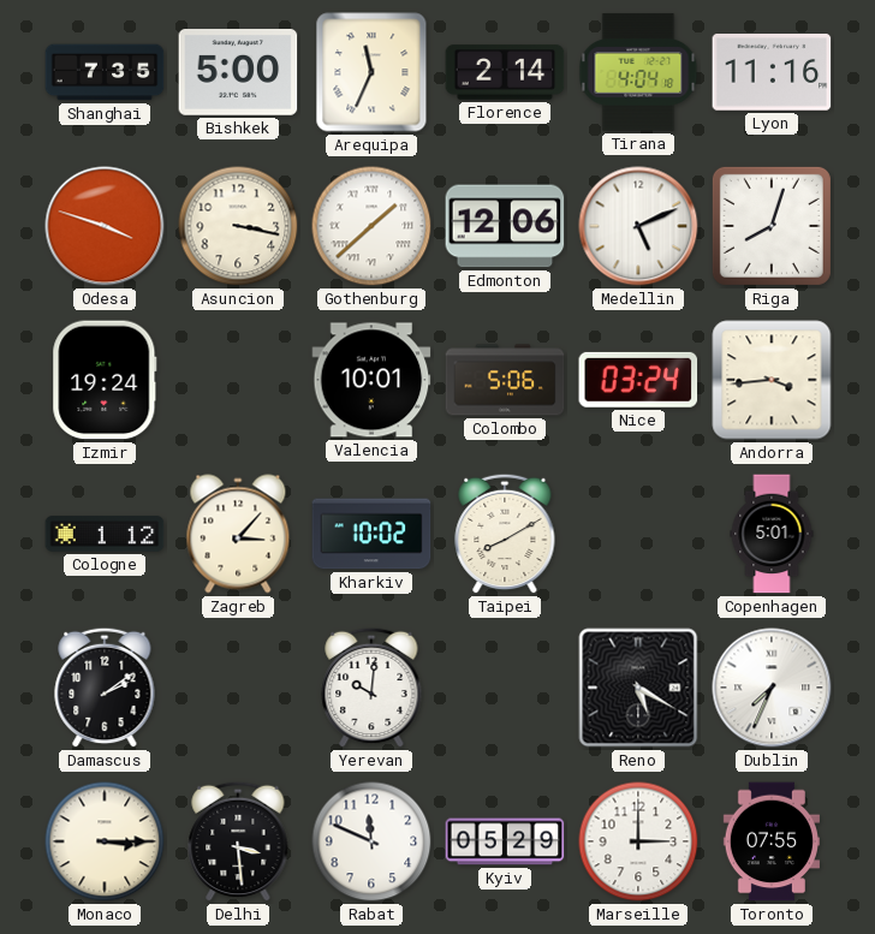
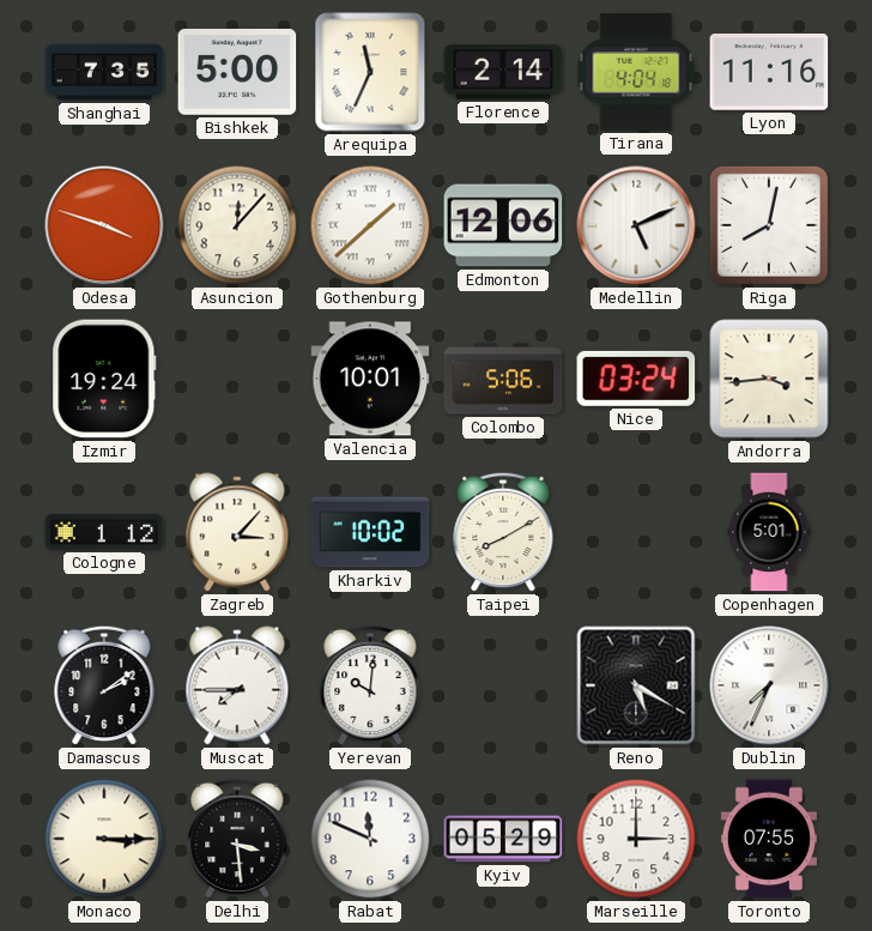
Asuncion: 3:17 -> 12:07 (237, 225)
Riga: 8:03 -> 8:02 (769, 225)
Muscat: none -> 7:45 (237, 685)
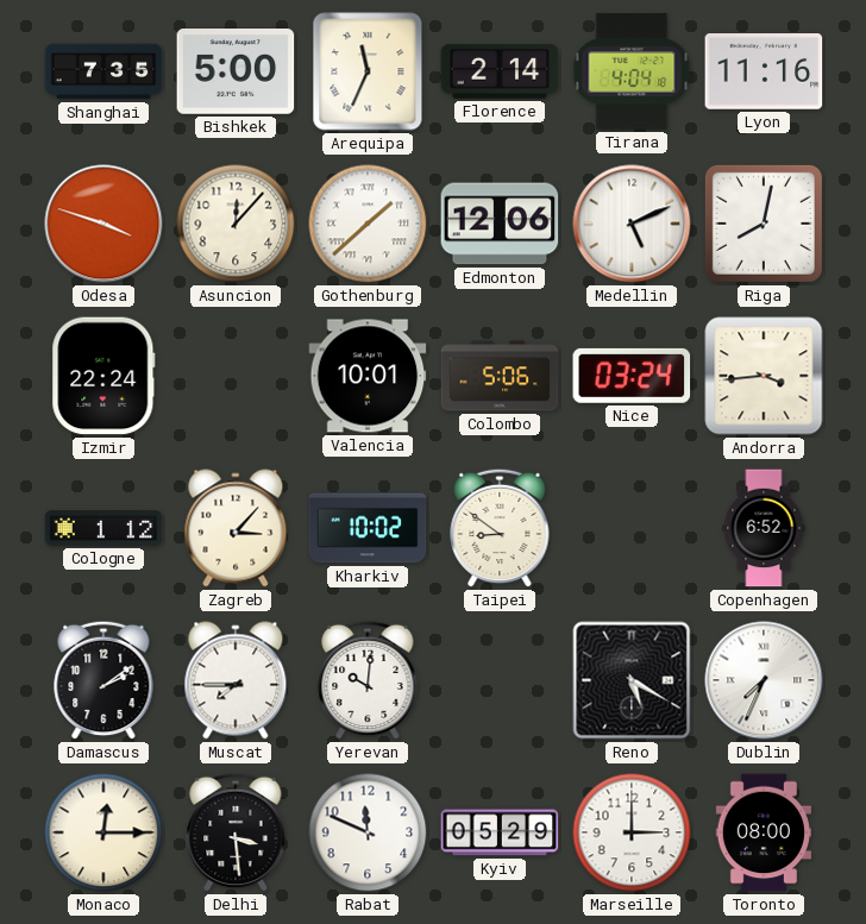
Izmir: 19:24 -> 22:24 (103, 376)
Taipei: 8:10 -> 8:51 (500, 528)
Copenhagen: 5:01 -> 6:52 (764, 528)
Monaco: 3:15 -> 12:15 (103, 832)
Toronto: 07:55 -> 08:00 (763, 832)
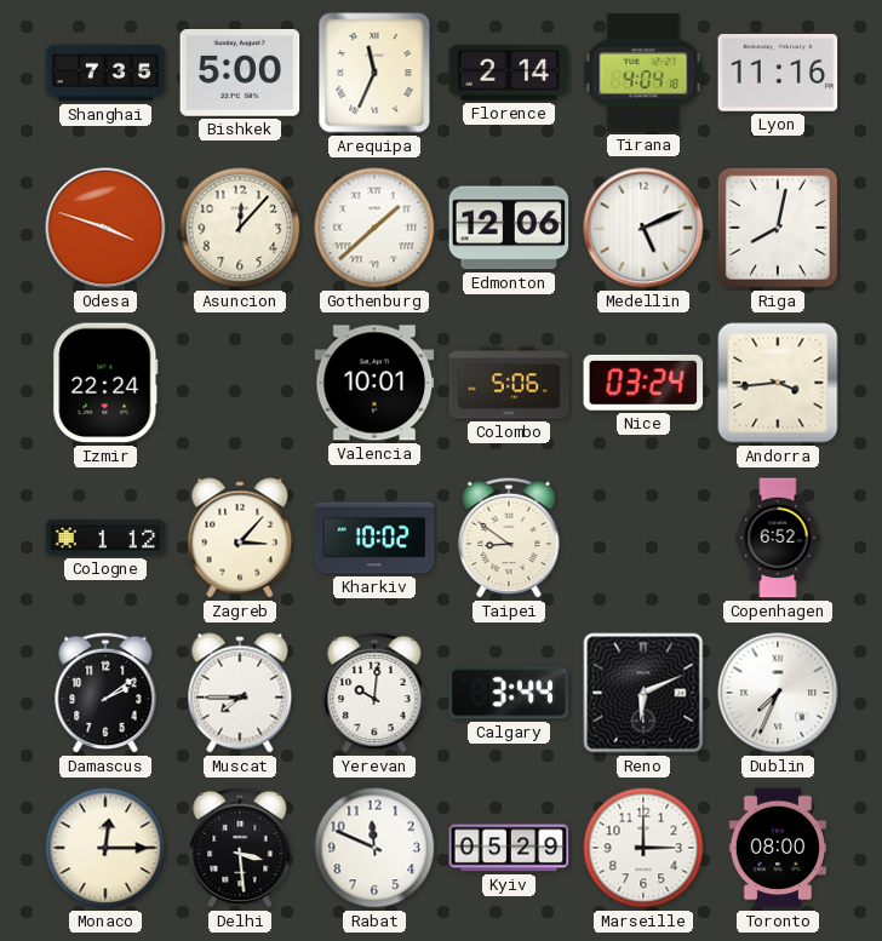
Calgary: none -> 3:44 (509, 693)
Reno: 5:20 -> 6:11 (643, 693)
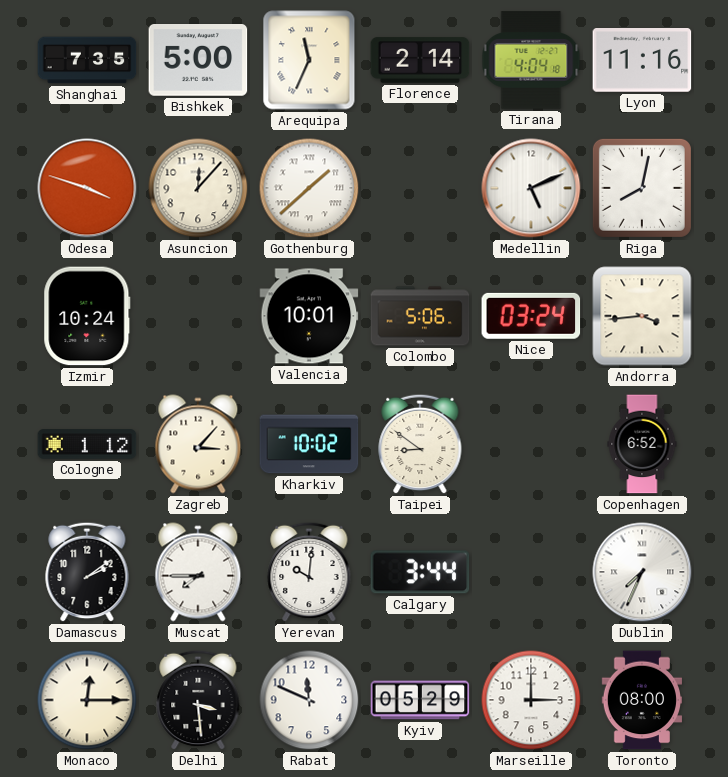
Edmonton: 12:06 -> none (509, 228)
Izmir: 22:24 -> 10:24 (87, 316)
Reno: 6:11 -> none (643, 693)
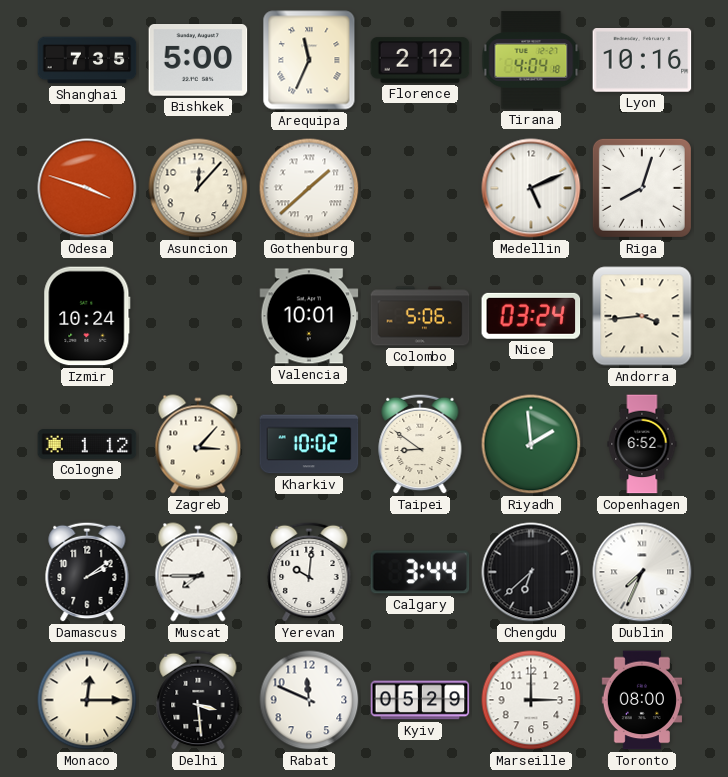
Florence: 2:14 -> 2:12 (420, 60)
Lyon: 11:16 -> 10:16 (642, 61)
Riga: 8:02 -> 8:03 (642, 188)
Riyadh: none -> 1:59 (531, 444)
Chengdu: none -> 6:38 (531, 572)
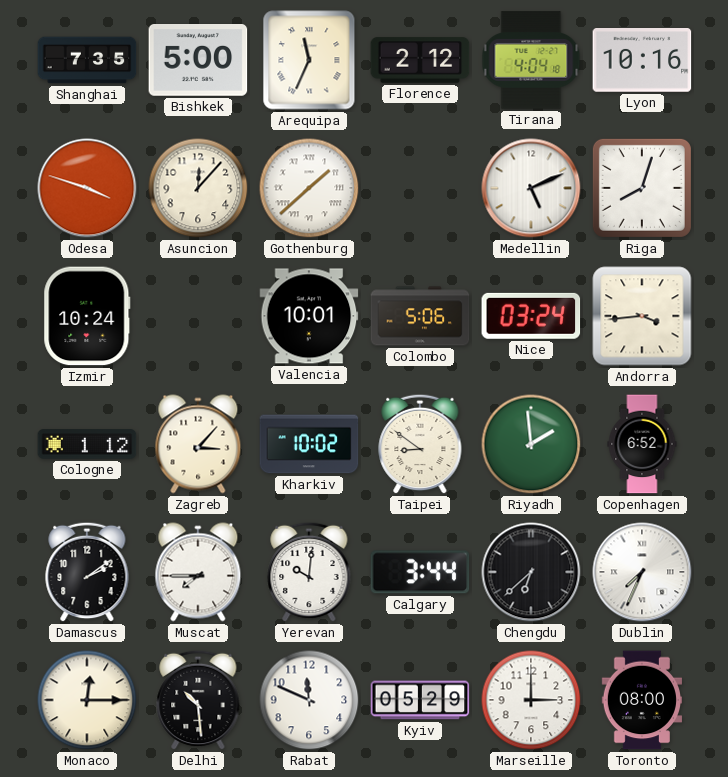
Delhi: 3:29 -> 10:29 (198, 700)
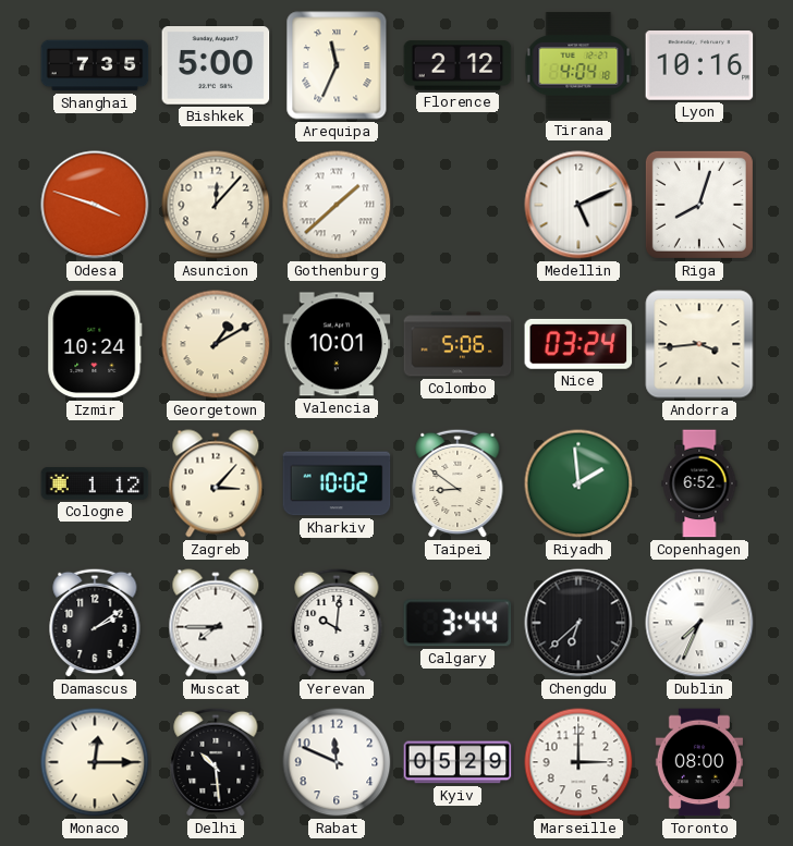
Georgetown: none -> 1:10 (216, 344)
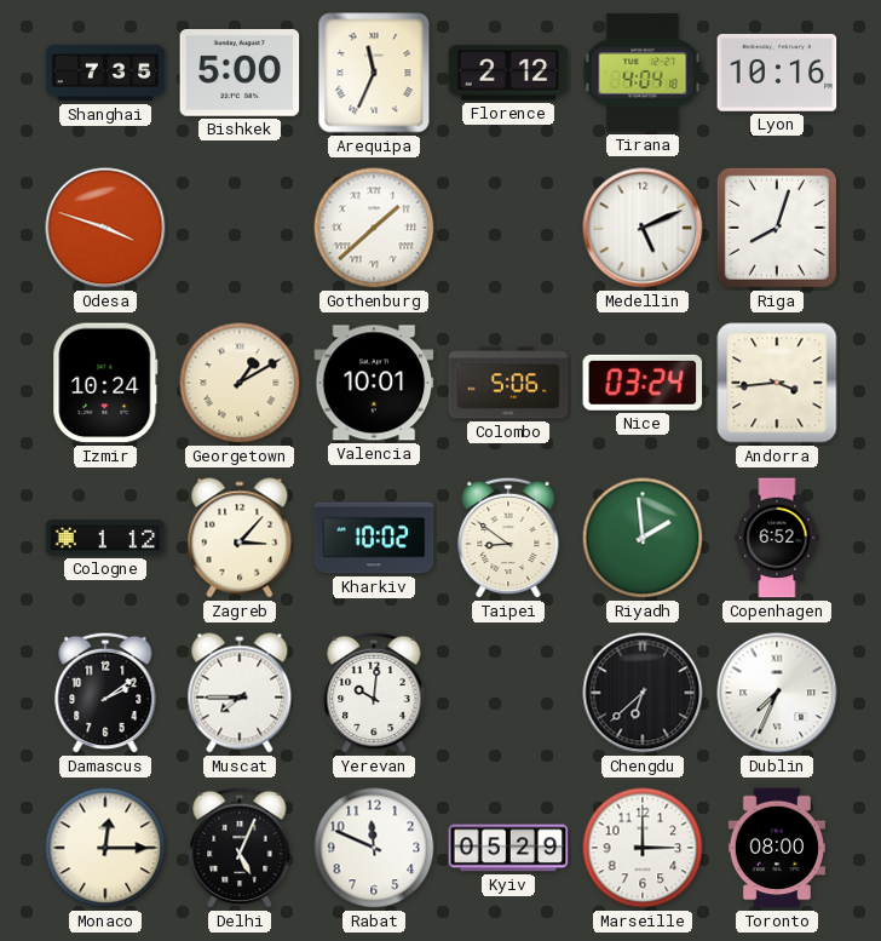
Asuncion: 12:07 -> none (216, 205)
Calgary: 3:44 -> none (457, 623)
Delhi: 10:29 -> 5:04 (240, 848)
